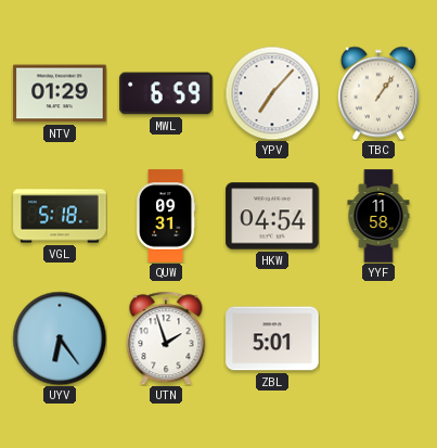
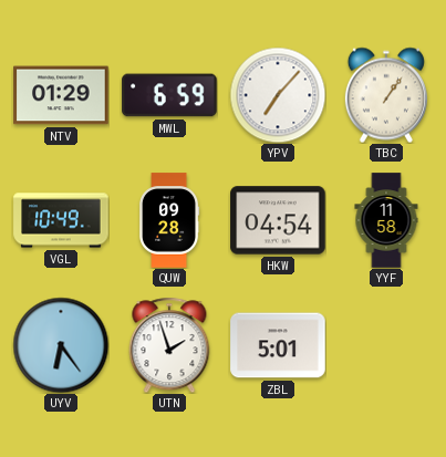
VGL: 5:18 -> 10:49 (61, 220)
QUW: 09:31 -> 09:28 (169, 220)
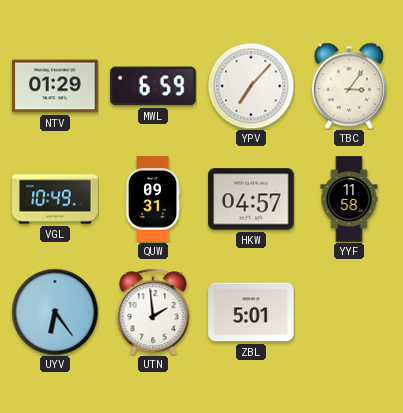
TBC: 1:06 -> 3:06 (349, 86)
QUW: 09:28 -> 09:31 (153, 199)
HKW: 04:54 -> 04:57 (251, 199)
UTN: 1:57 -> 1:59 (153, 312)
